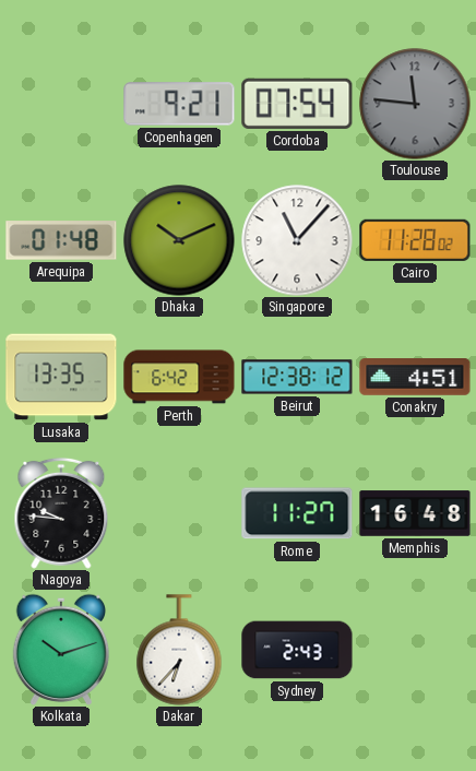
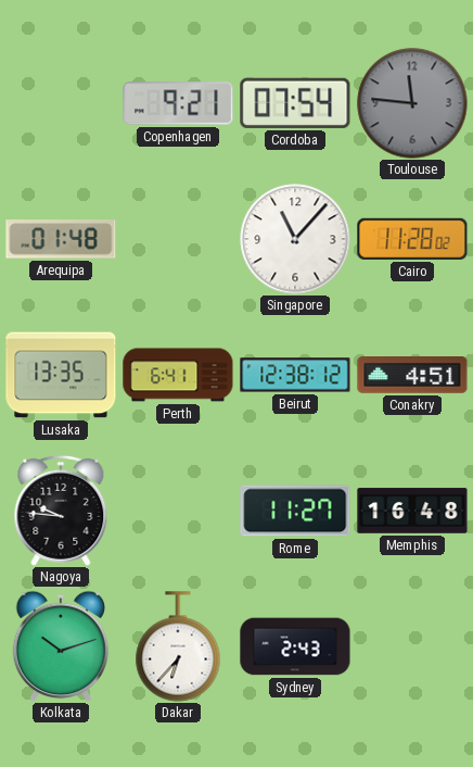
Dhaka: 10:11 -> none (179, 240)
Perth: 6:42 -> 6:41 (178, 375)
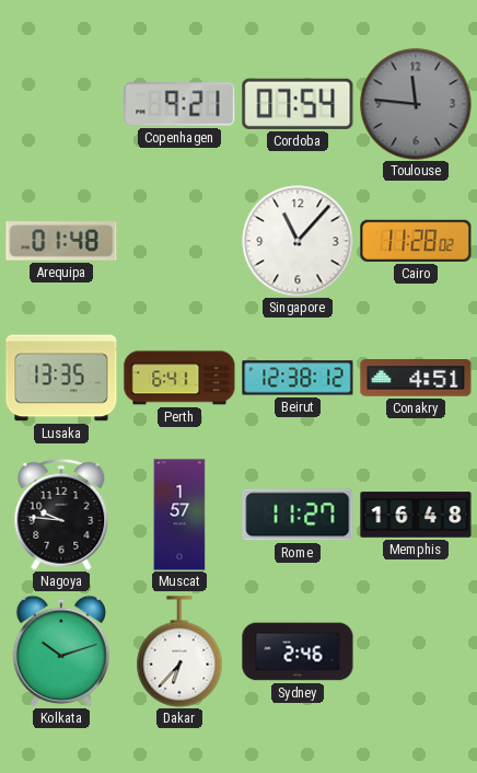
Muscat: none -> 1:57 (179, 515)
Sydney: 2:43 -> 2:46 (298, 651)
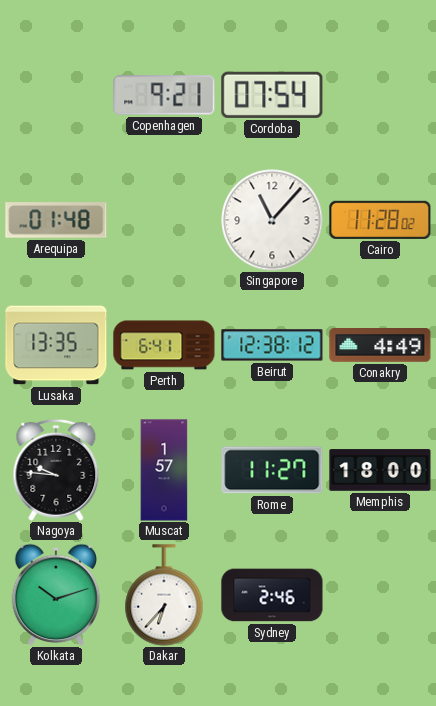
Toulouse: 11:46 -> none (416, 104)
Conakry: 4:51 -> 4:49 (380, 346)
Memphis: 16:48 -> 18:00 (380, 470)
